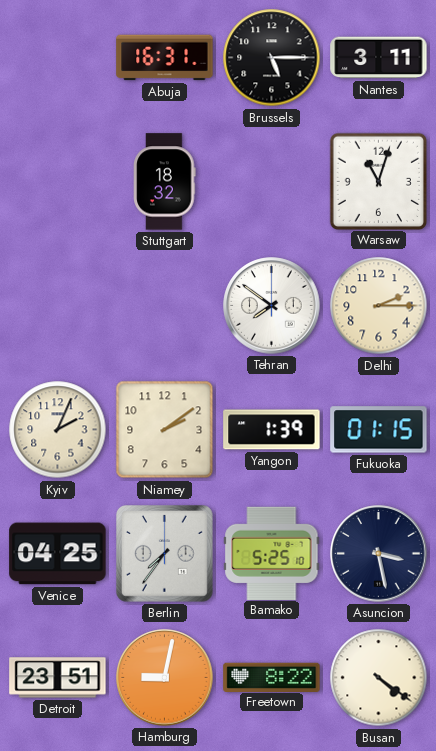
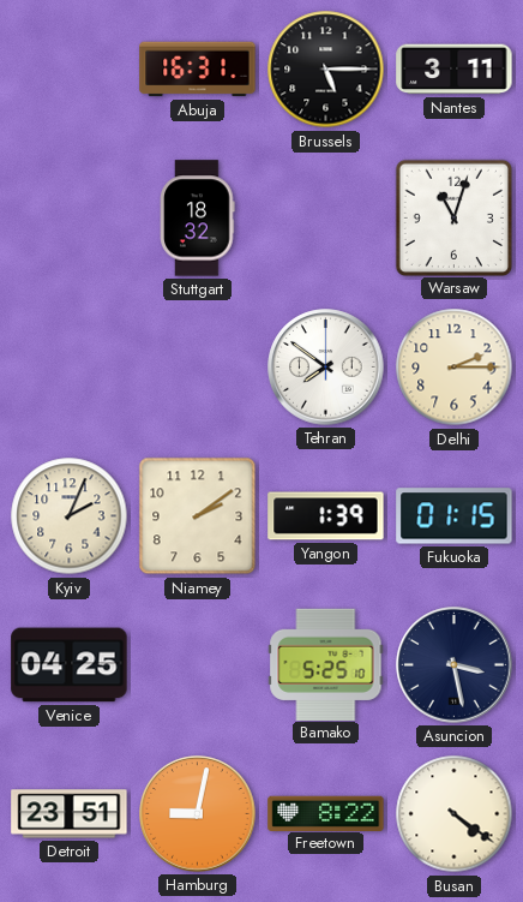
Berlin: 7:36 -> none (165, 554)
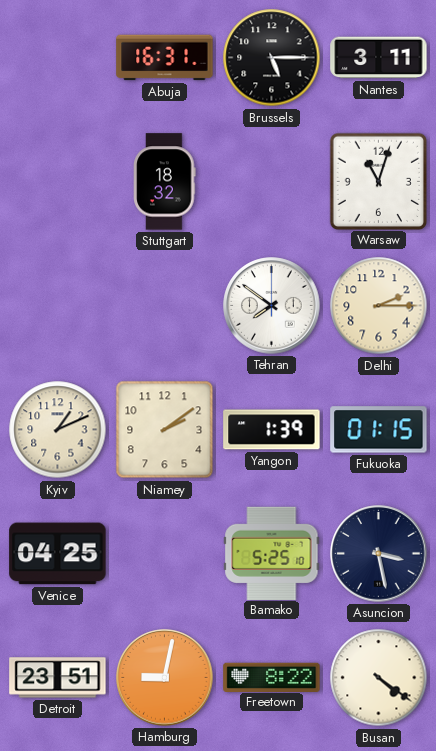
Kyiv: 2:04 -> 1:11 (58, 430)
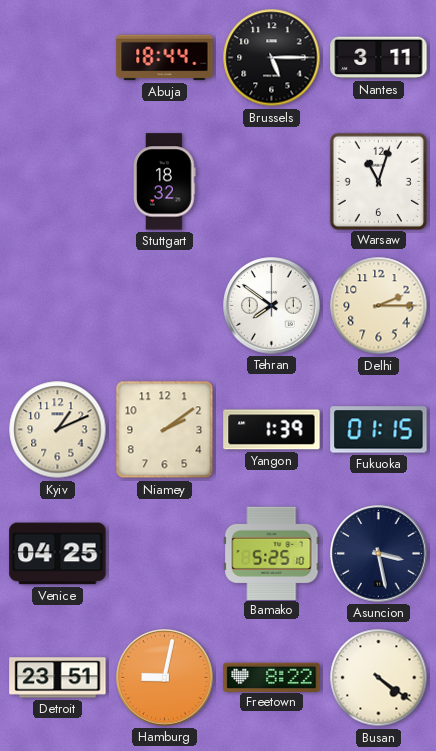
Abuja: 16:31 -> 18:44 (165, 58)
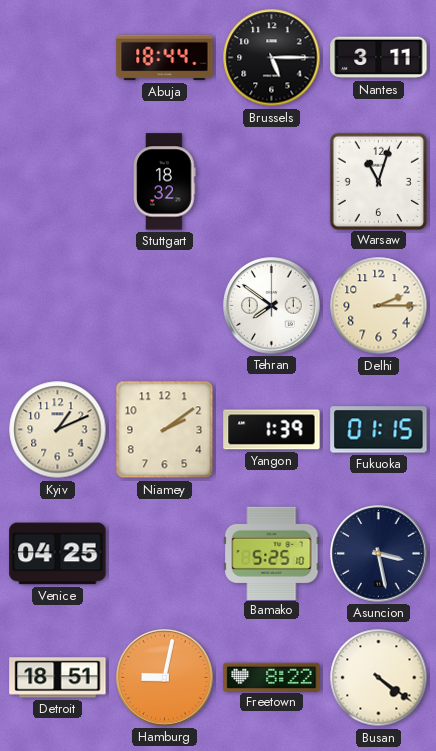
Detroit: 23:51 -> 18:51 (58, 678)
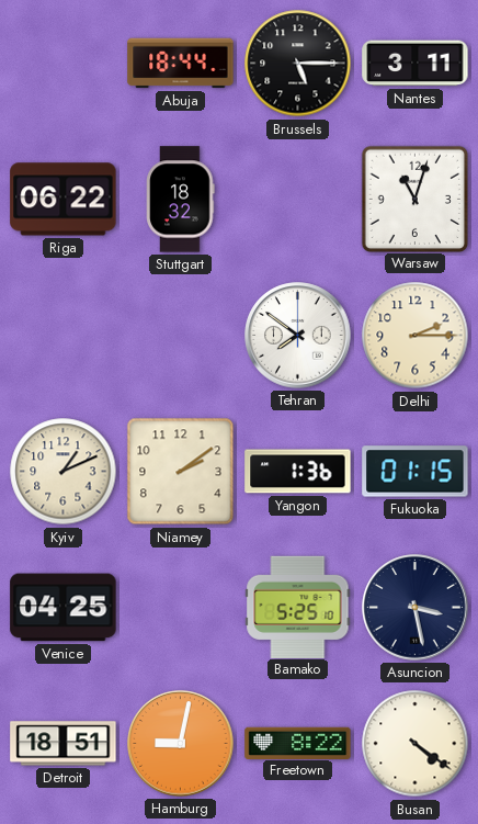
Riga: none -> 06:22 (64, 200)
Yangon: 1:39 -> 1:36 (298, 472)
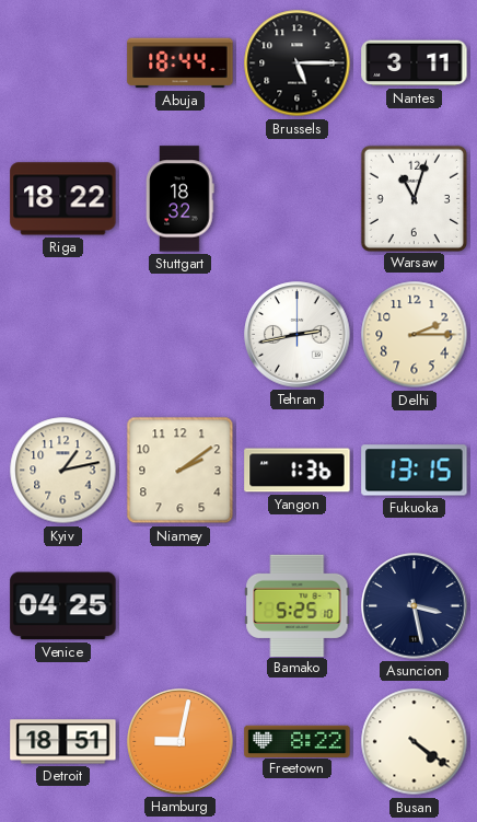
Riga: 06:22 -> 18:22 (63, 199)
Tehran: 7:51 -> 2:43 (298, 335)
Kyiv: 1:11 -> 1:13 (63, 471)
Fukuoka: 01:15 -> 13:15 (415, 471)
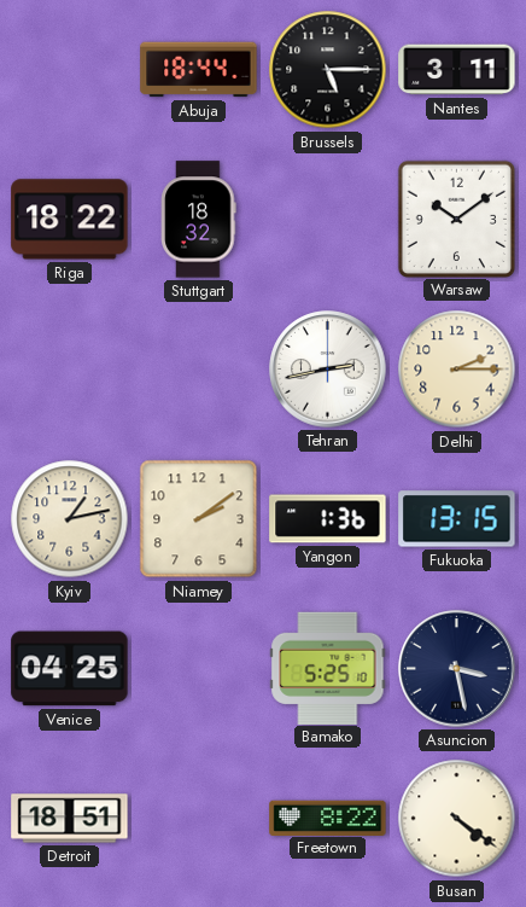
Warsaw: 11:03 -> 10:09 (456, 219)
Hamburg: 9:02 -> none (181, 742)
